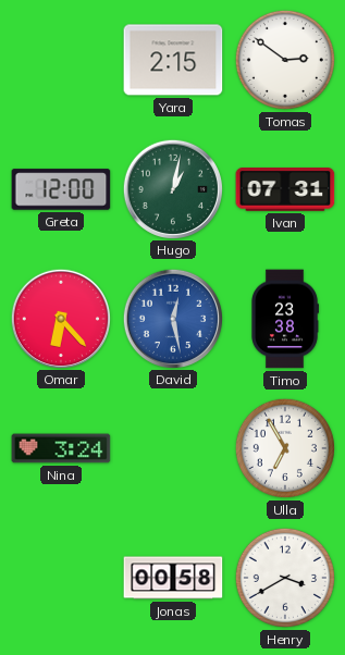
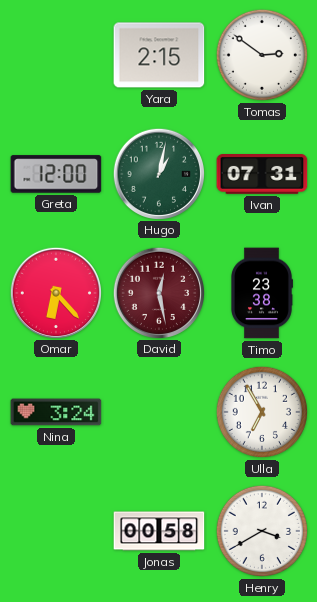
David dial: blue -> burgundy (158, 292)
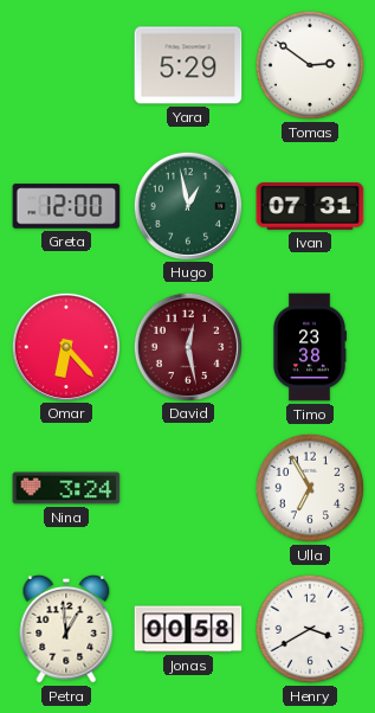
Yara: 2:15 -> 5:29 (188, 65)
Hugo: 1:02 -> 12:58 (187, 205)
Petra: none -> 12:59 (66, 629)
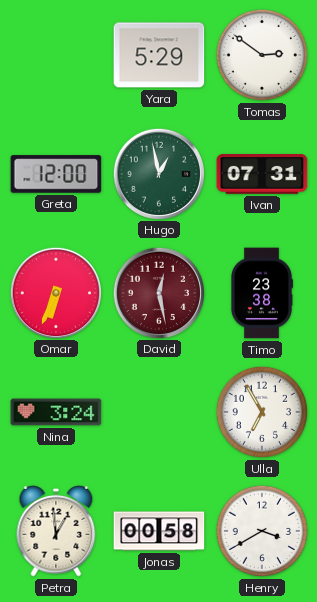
Omar: 6:23 -> 6:34 (55, 292)
